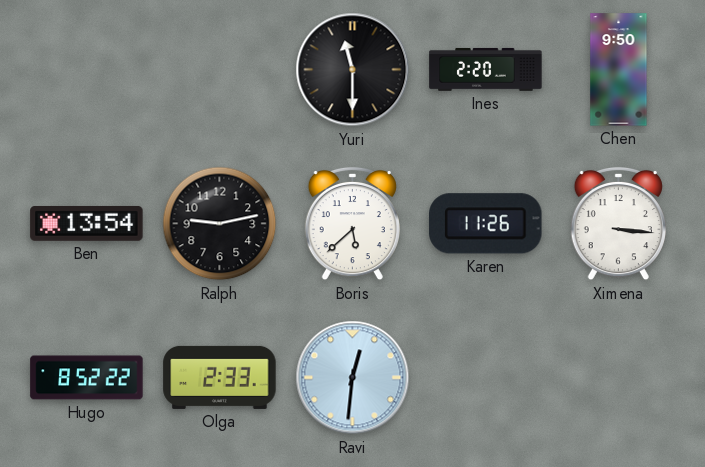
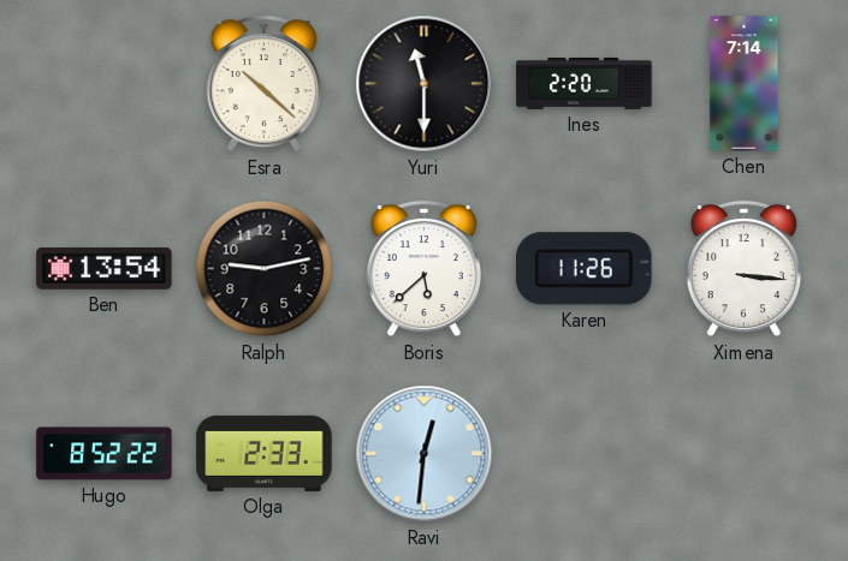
Esra: none -> 10:22 (263, 84)
Chen: 9:50 -> 7:14 (745, 84)
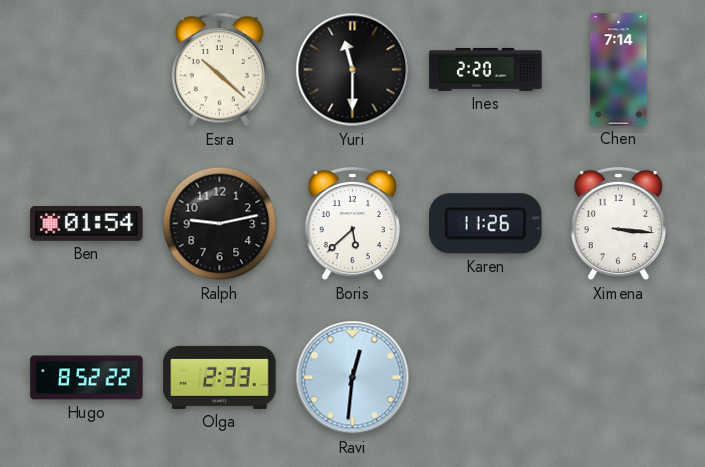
Ben: 13:54 -> 01:54 (87, 223)
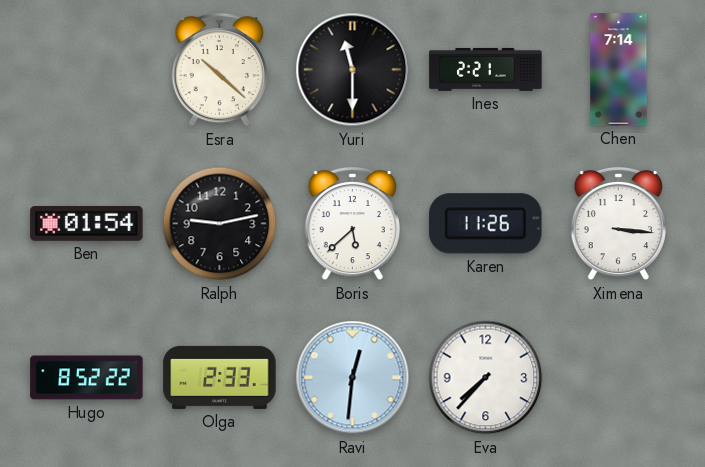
Ines: 2:20 -> 2:21 (486, 69)
Eva: none -> 7:37 (486, 378)
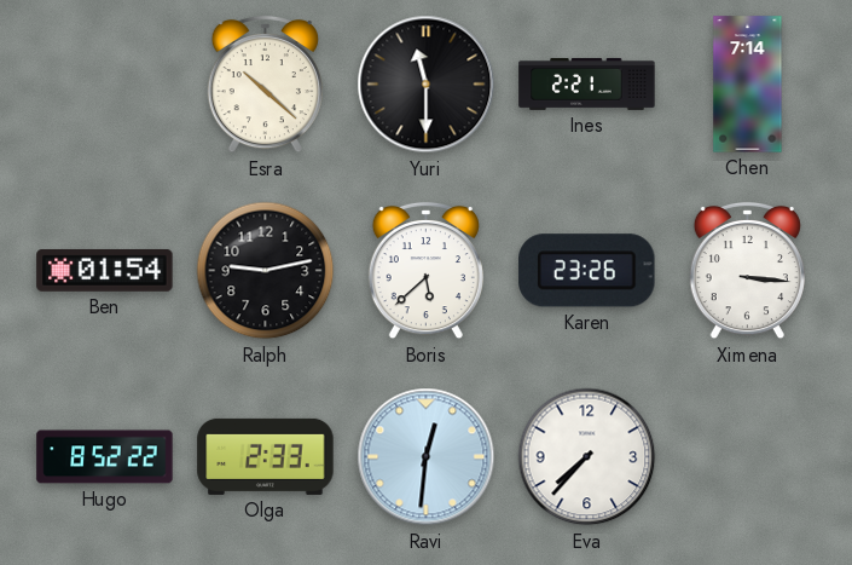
Karen: 11:26 -> 23:26 (587, 271)
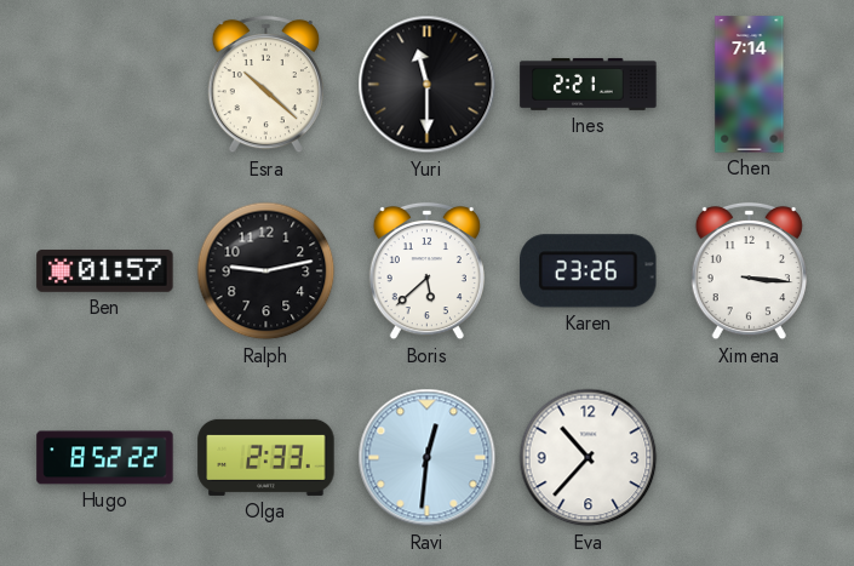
Ben: 01:54 -> 01:57 (105, 270)
Eva: 7:37 -> 10:37 (589, 458)
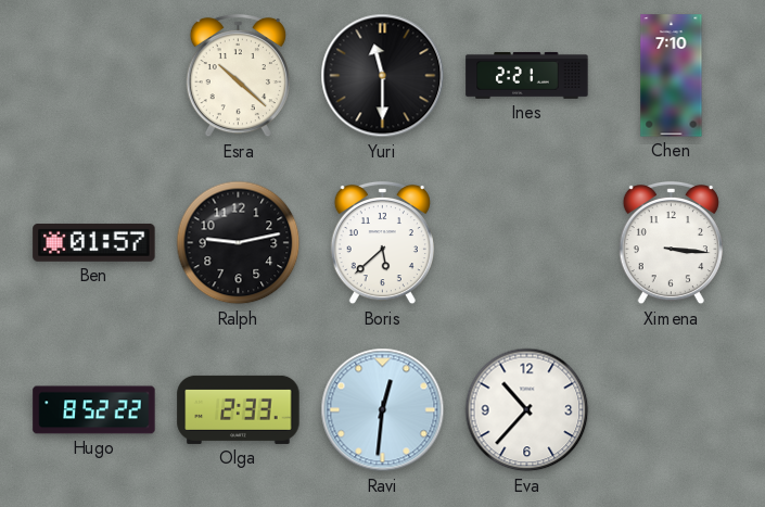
Chen: 7:14 -> 7:10 (672, 76)
Karen: 23:26 -> none (589, 271)
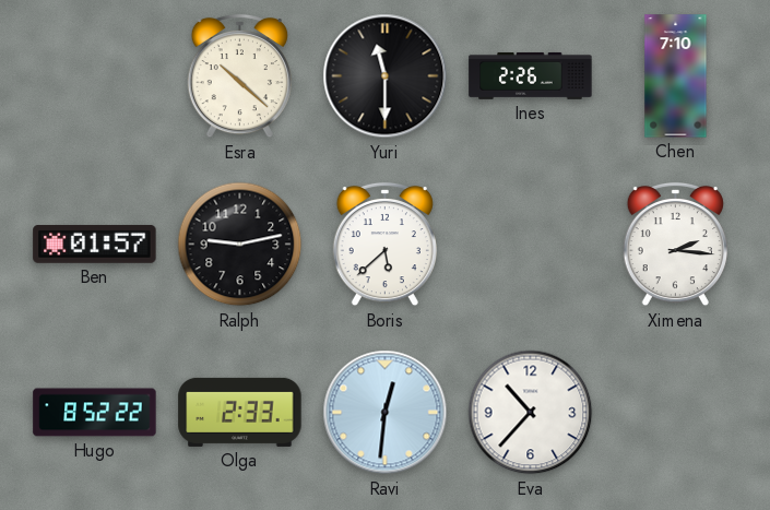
Ines: 2:21 -> 2:26 (531, 75)
Ximena: 3:16 -> 2:16 (675, 245)
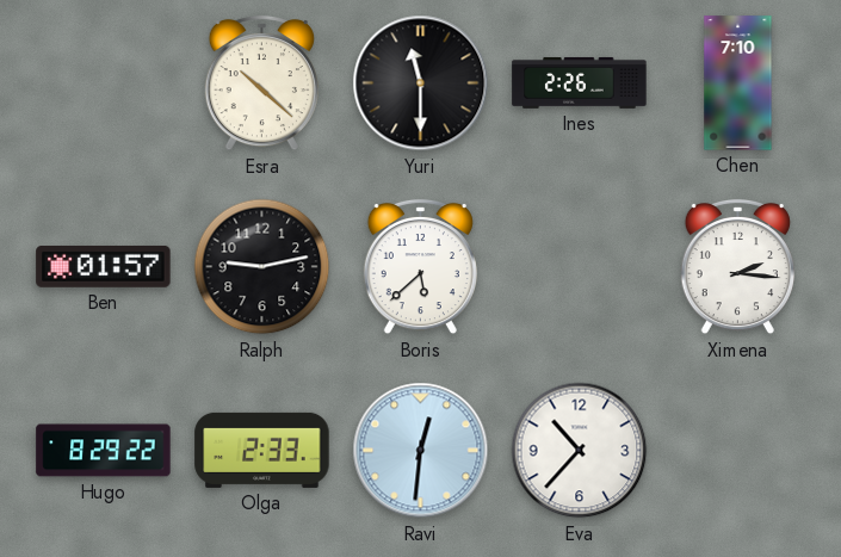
Hugo: 8:52 -> 8:29 (104, 451)
